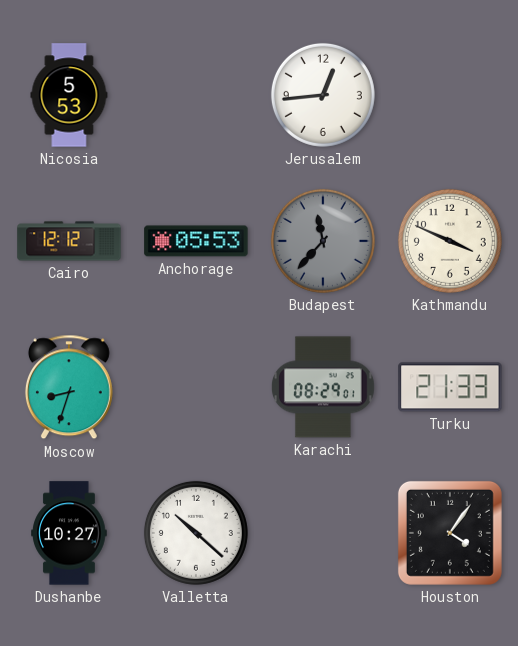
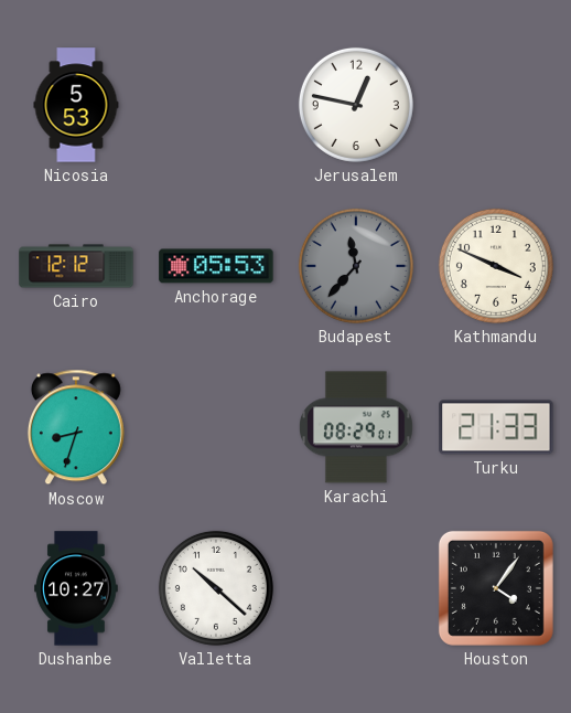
Jerusalem: 12:44 -> 12:47 (356, 105)
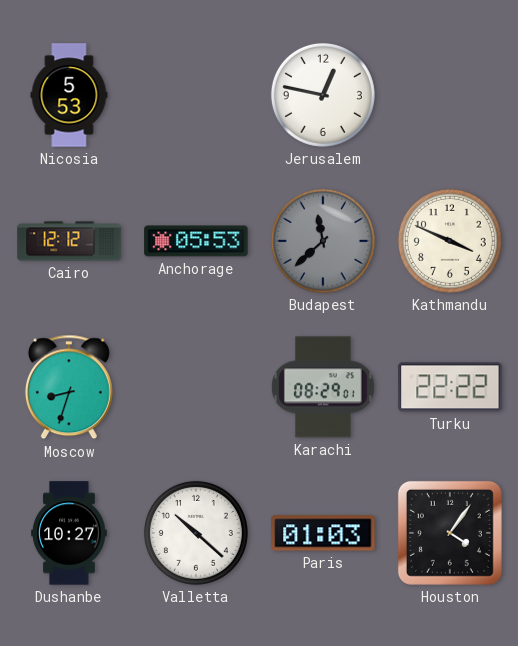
Budapest: 11:37 -> 11:38 (323, 241)
Turku: 21:33 -> 22:22 (450, 387)
Paris: none -> 01:03 (323, 533)
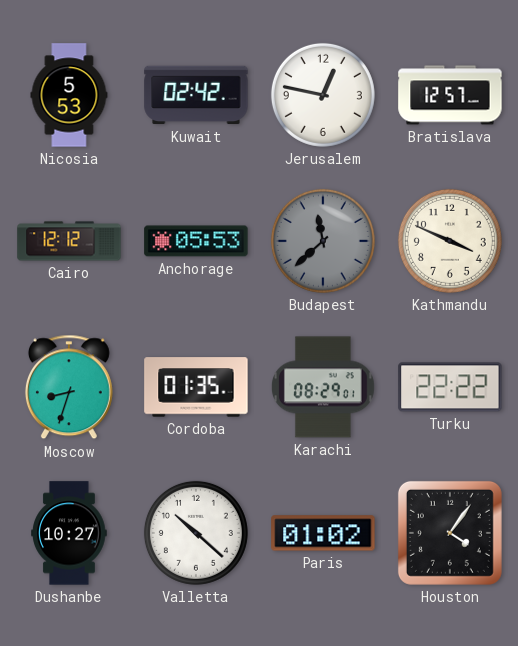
Kuwait: none -> 02:42 (196, 95)
Bratislava: none -> 12:57 (450, 95)
Cordoba: none -> 01:35 (196, 387)
Paris: 01:03 -> 01:02 (323, 533)
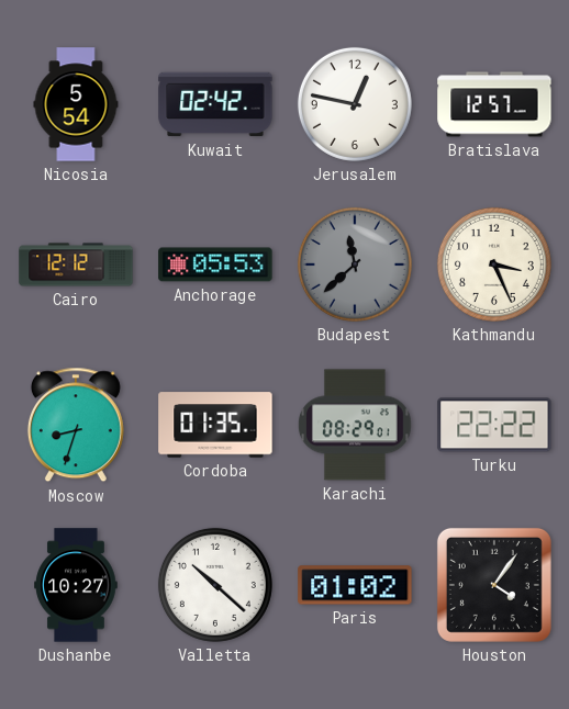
Nicosia: 5:53 -> 5:54 (76, 104)
Kathmandu: 3:49 -> 3:26 (494, 265)
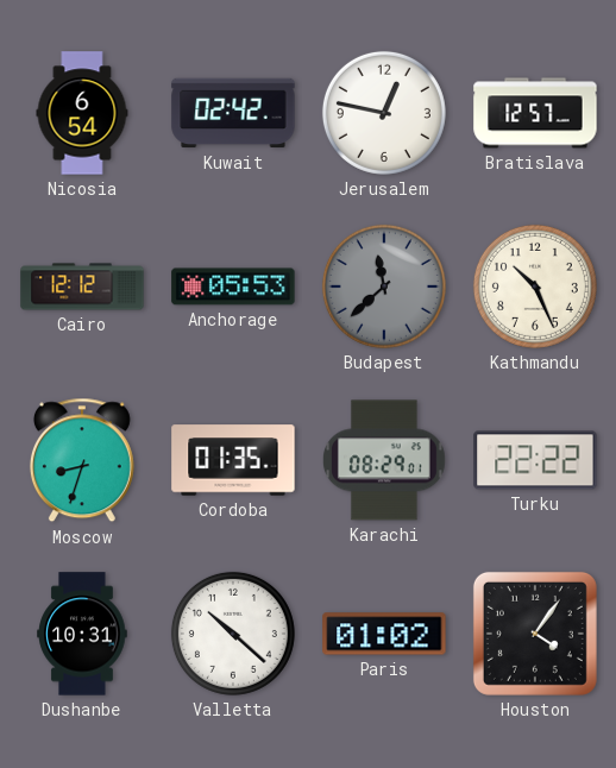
Nicosia: 5:54 -> 6:54 (82, 113)
Kathmandu: 3:26 -> 10:26 (535, 287)
Dushanbe: 10:27 -> 10:31 (82, 634)
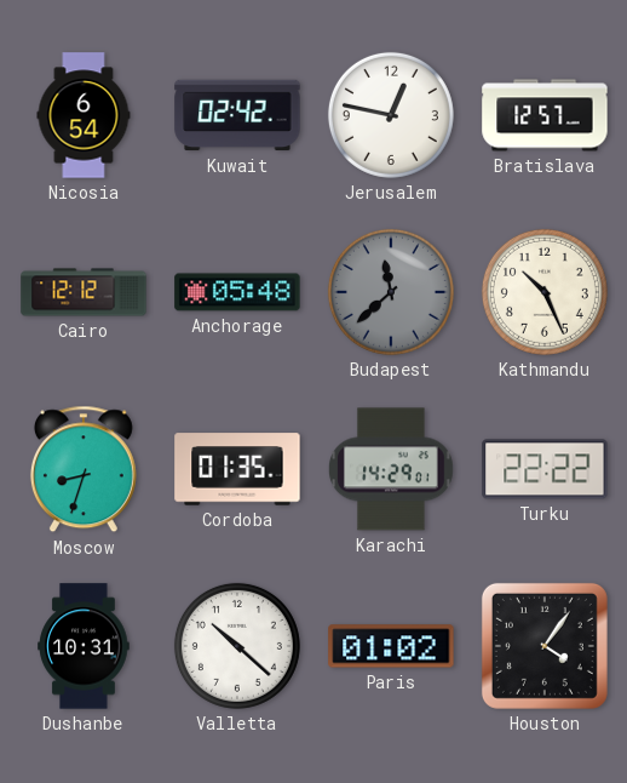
Anchorage: 05:53 -> 05:48 (237, 292)
Karachi: 08:29 -> 14:29 (391, 469)
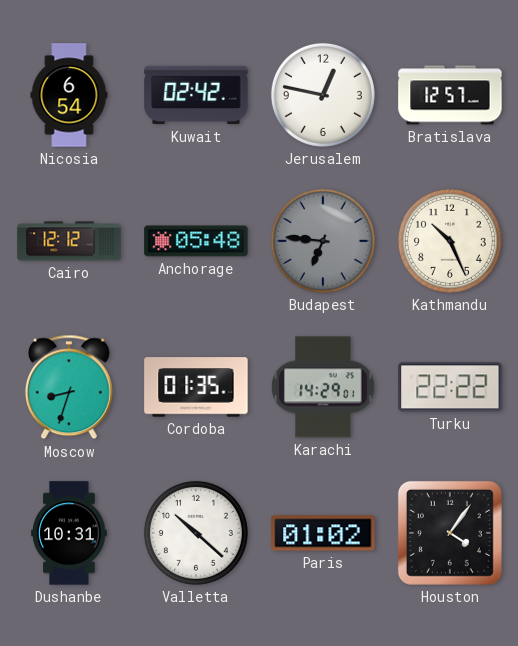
Budapest: 11:38 -> 6:46 (323, 241)
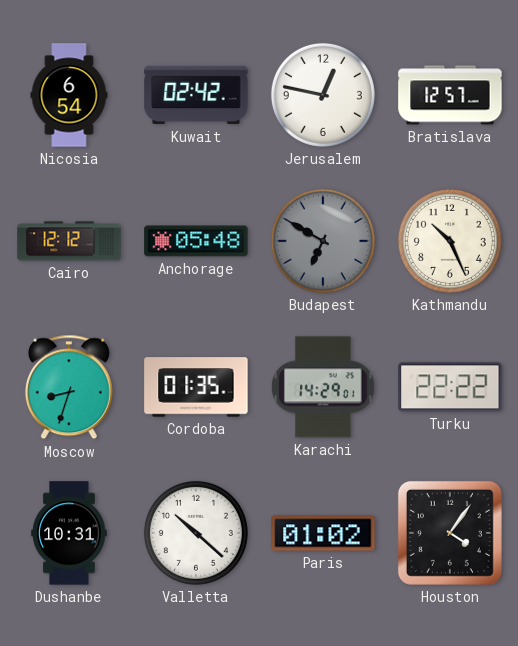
Budapest: 6:46 -> 6:50 (323, 241)
